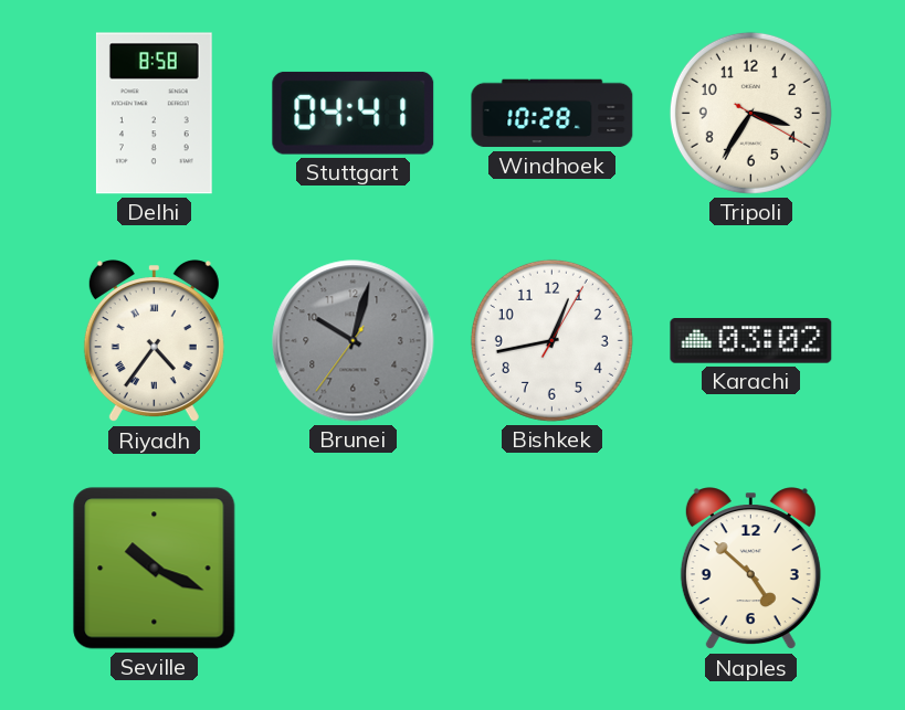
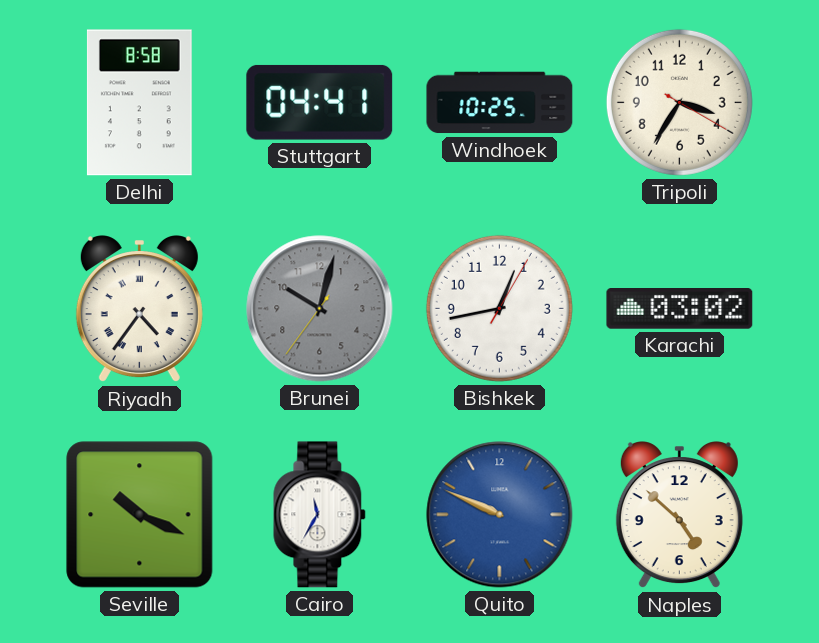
Windhoek: 10:28 -> 10:25 (500, 103)
Cairo: none -> 11:35 (320, 515)
Quito: none -> 9:49 (500, 515)
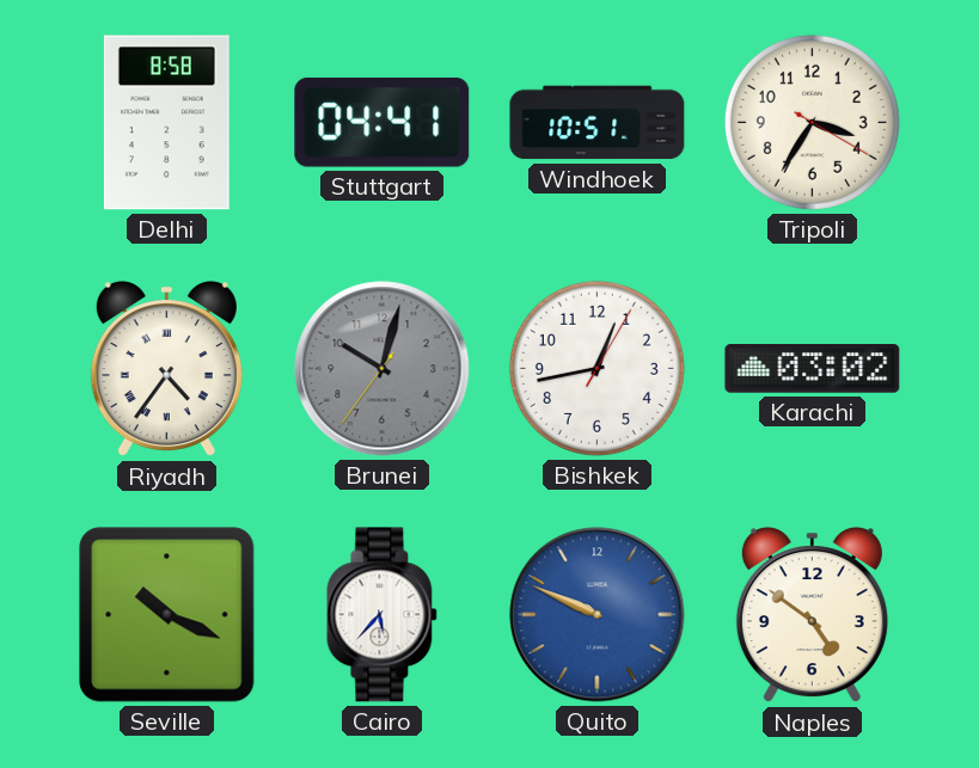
Windhoek: 10:25 -> 10:51 (598, 123)
Cairo: 11:35 -> 5:37 (383, 615)
Naples: 4:52 -> 4:51 (812, 615)
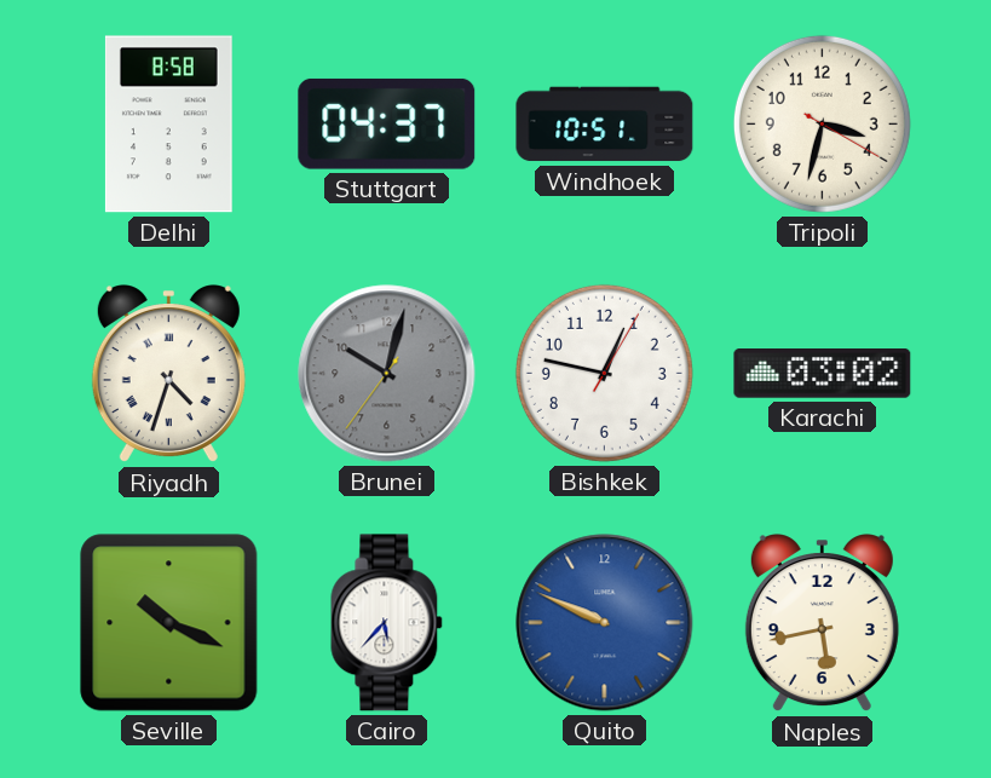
Stuttgart: 04:41 -> 04:37 (387, 123)
Tripoli: 3:35 -> 3:32 (822, 123)
Riyadh: 4:36 -> 4:33 (168, 374)
Bishkek: 12:43 -> 12:47 (604, 373)
Naples: 4:51 -> 5:43 (822, 623)
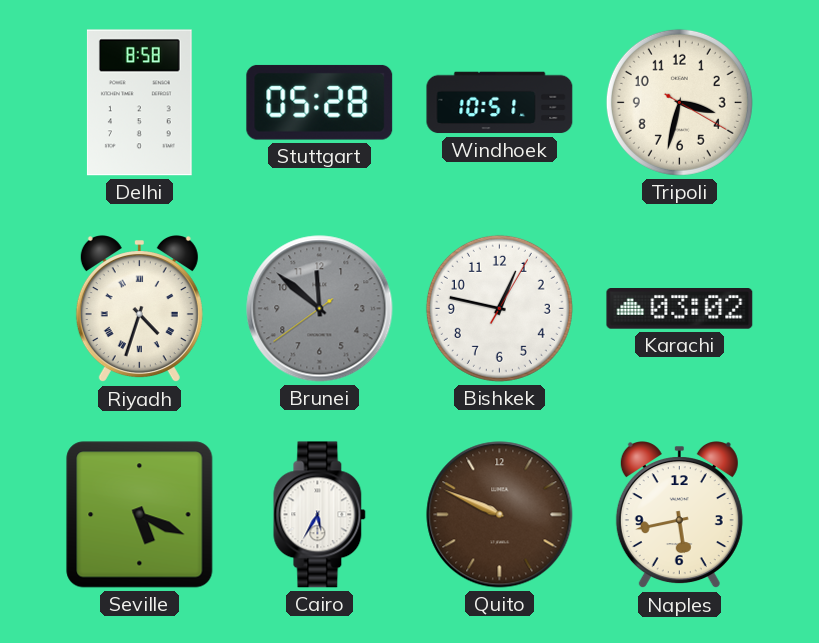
Stuttgart: 04:37 -> 05:28 (320, 102)
Brunei: 10:02 -> 11:51 (320, 309)
Seville: 10:19 -> 5:19 (140, 515)
Cairo: 5:37 -> 5:35 (320, 515)
Quito dial: blue -> brown (500, 515)
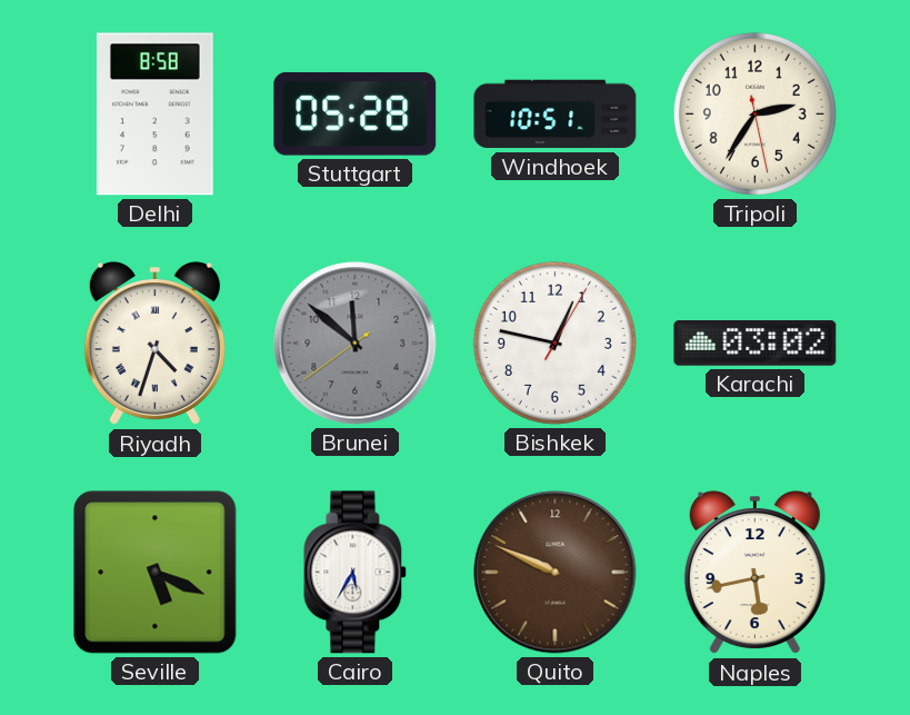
Tripoli: 3:32 -> 2:35 (754, 113)
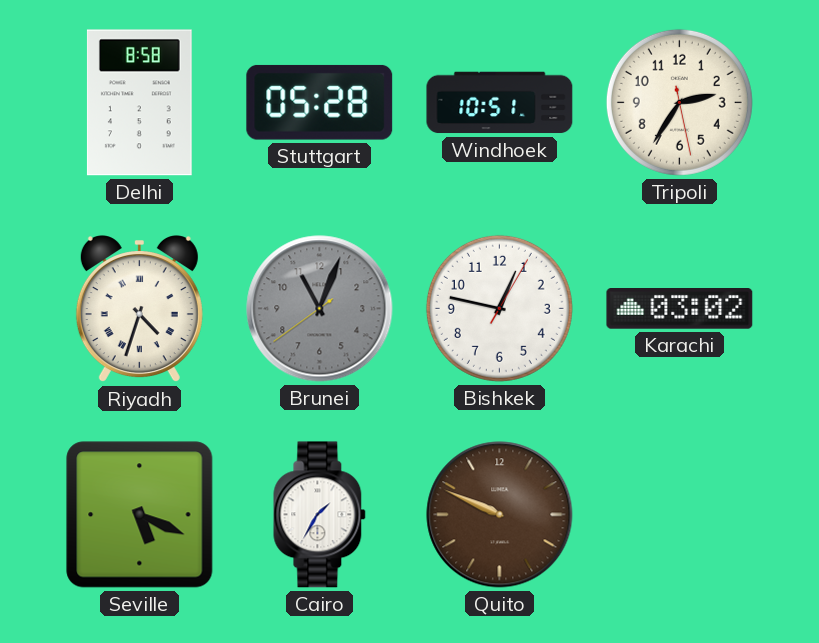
Brunei: 11:51 -> 11:03 (320, 309)
Cairo: 5:35 -> 1:35 (320, 515)
Naples: 5:43 -> none (754, 573)
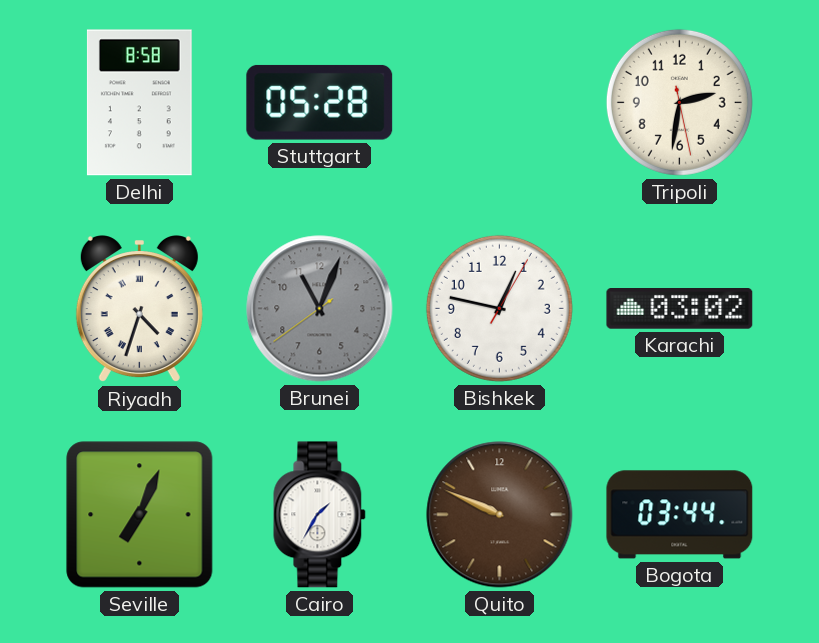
Windhoek: 10:51 -> none (500, 103)
Tripoli: 2:35 -> 2:31 (679, 102)
Seville: 5:19 -> 7:04 (140, 515)
Bogota: none -> 03:44 (680, 515)
